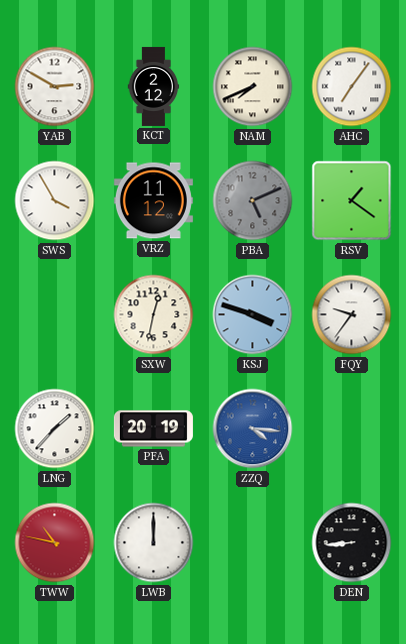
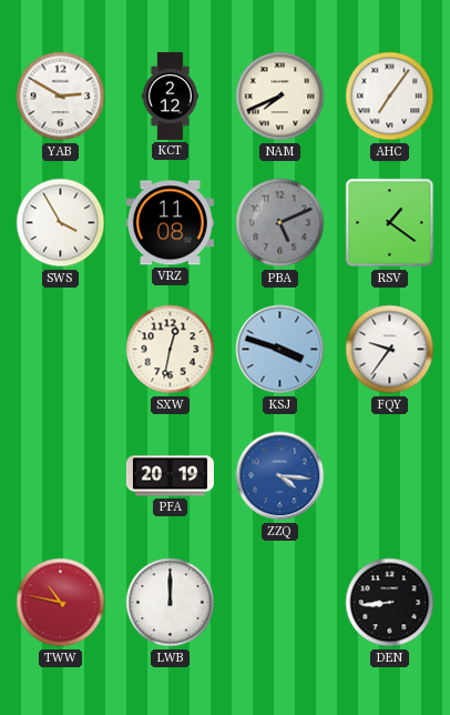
VRZ: 11:12 -> 11:08 (170, 223)
LNG: 1:37 -> none (55, 429)
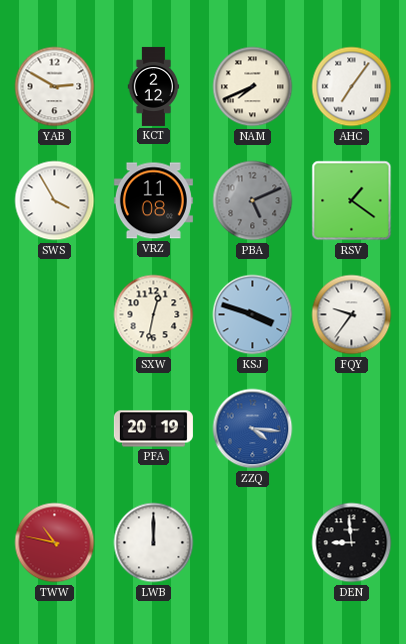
DEN: 8:44 -> 8:59 (352, 543)
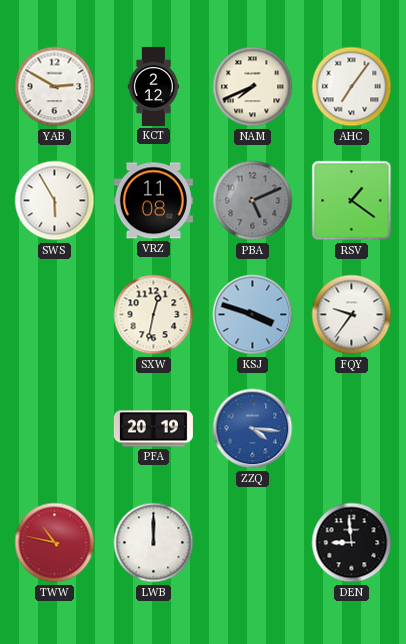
SWS: 3:55 -> 5:55 (55, 201)
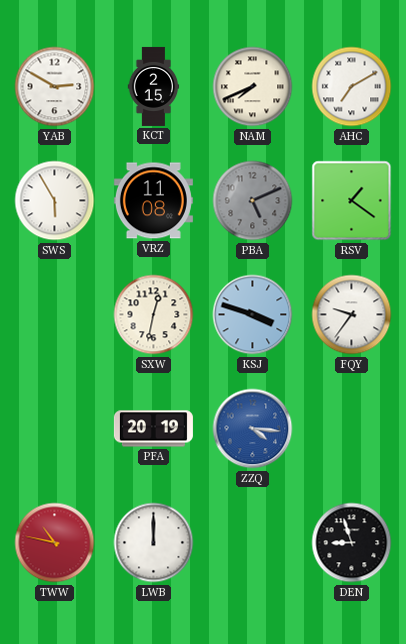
KCT: 2:12 -> 2:15 (154, 86)
AHC: 7:06 -> 7:10 (352, 87)
DEN: 8:59 -> 8:57 (352, 543)
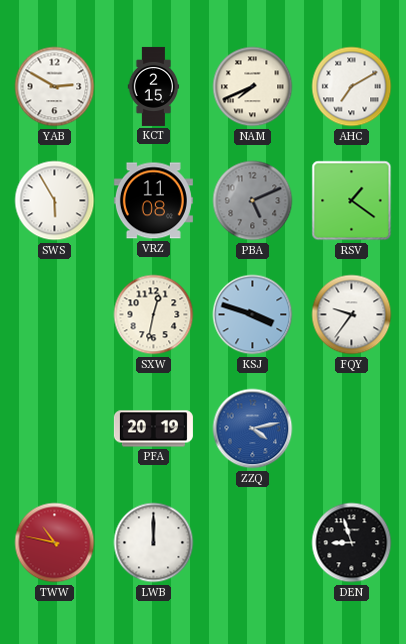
ZZQ: 4:16 -> 4:13 (253, 429)
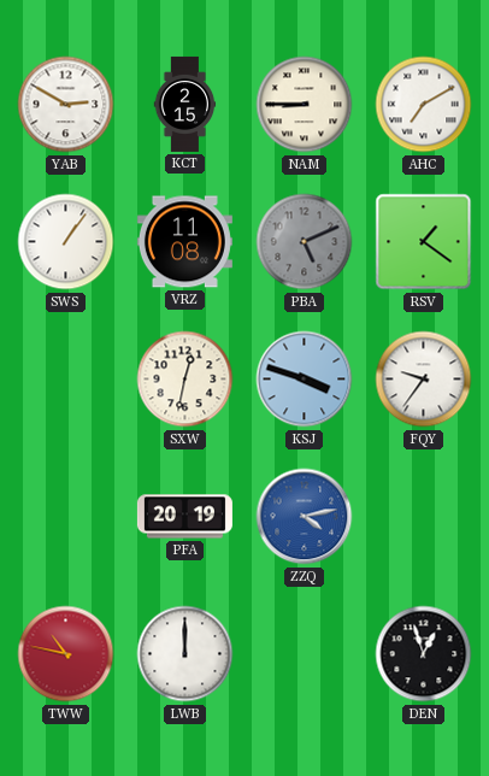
NAM: 7:41 -> 8:45 (305, 105)
SWS: 5:55 -> 1:06 (66, 242)
DEN: 8:57 -> 12:57 (424, 654)
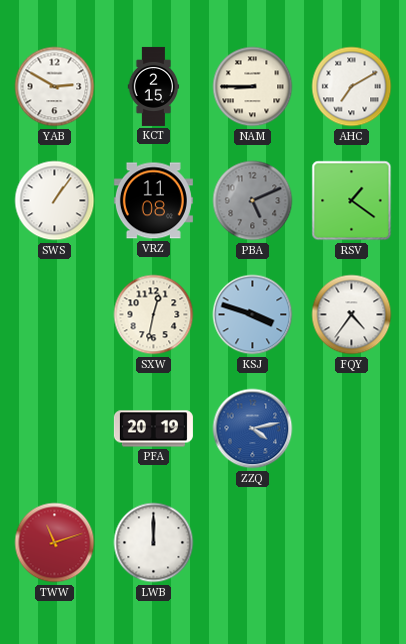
FQY: 9:36 -> 4:36 (352, 315)
TWW: 10:47 -> 11:12 (55, 543)
DEN: 12:57 -> none (424, 654)
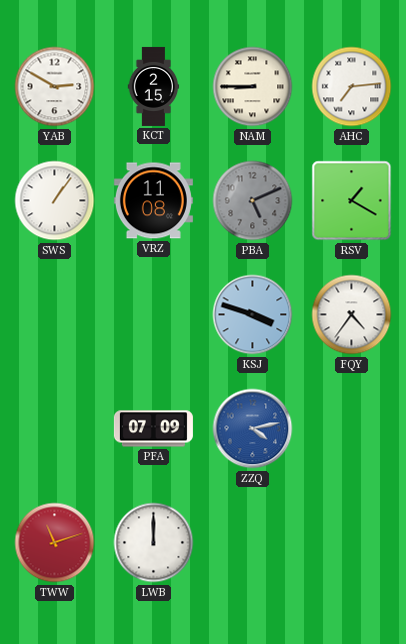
AHC: 7:10 -> 7:14 (352, 87)
RSV: 1:21 -> 1:20 (352, 201)
SXW: 12:32 -> none (154, 315)
PFA: 20:19 -> 07:09 (153, 429)
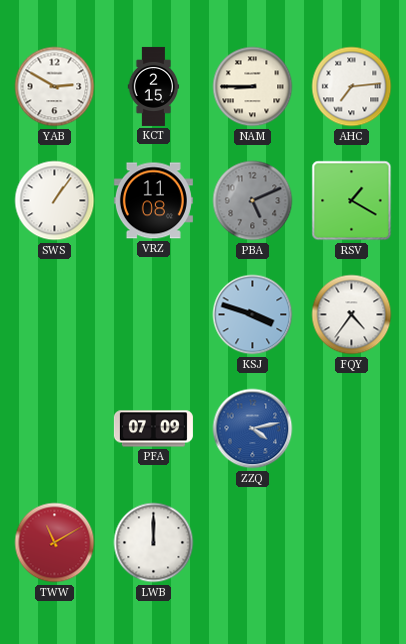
TWW: 11:12 -> 11:10 (55, 543)
